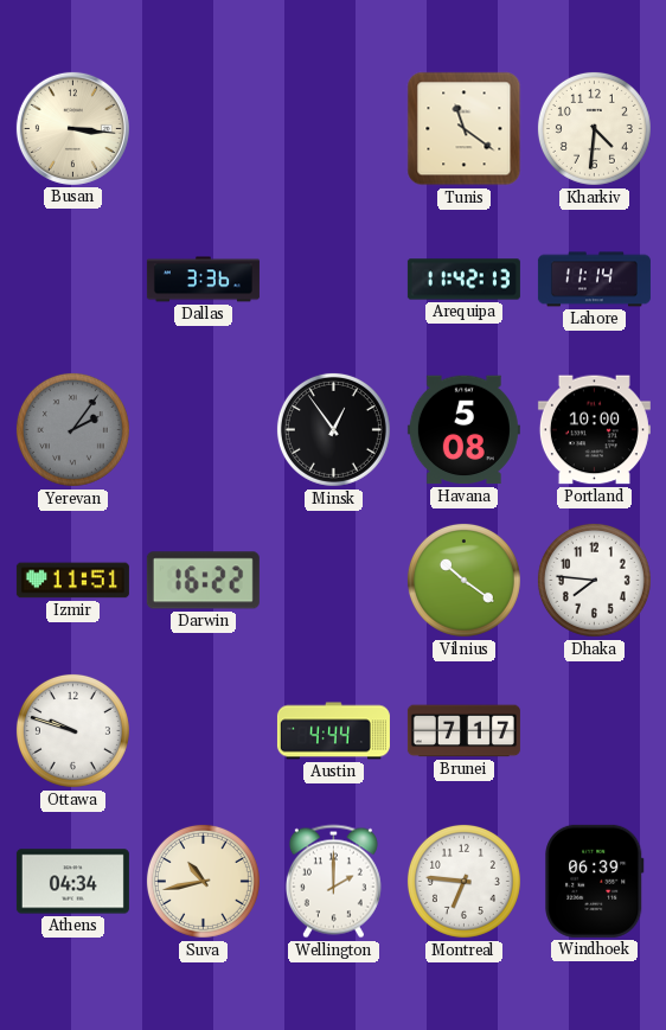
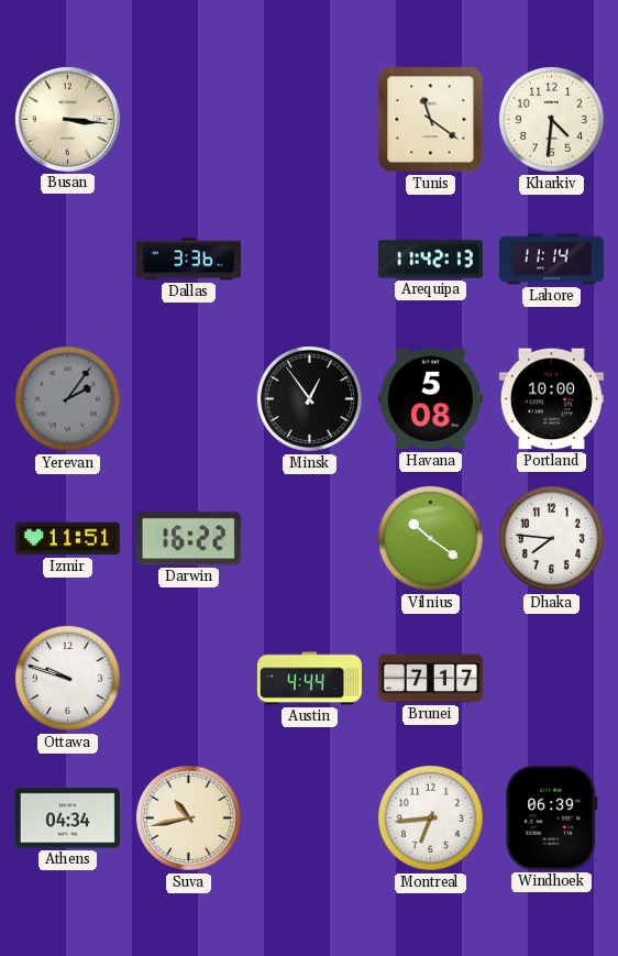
Wellington: 2:00 -> none (333, 882)
Montreal: 6:46 -> 6:44 (430, 817)
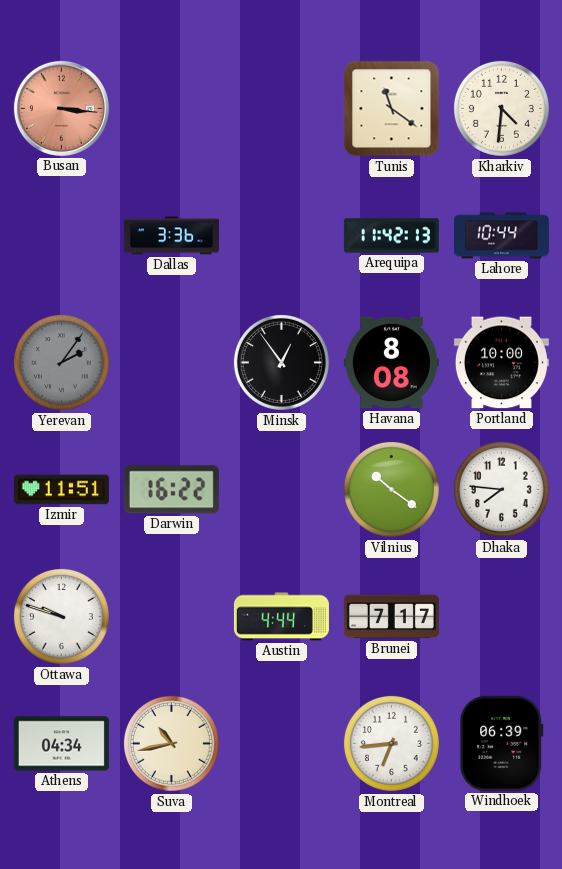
Busan dial: cream -> salmon (61, 108)
Lahore: 11:14 -> 10:44 (501, 236)
Havana: 5:08 -> 8:08 (391, 363)
